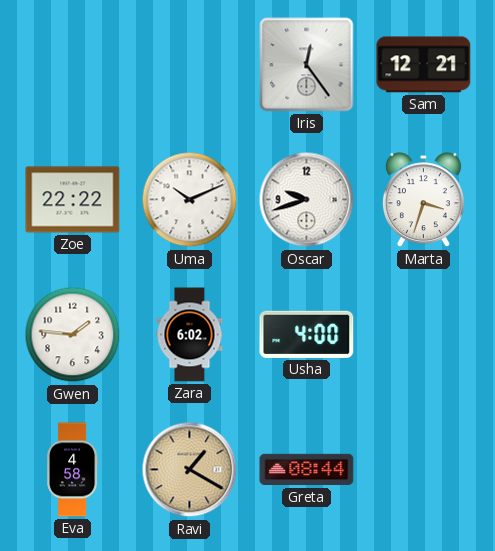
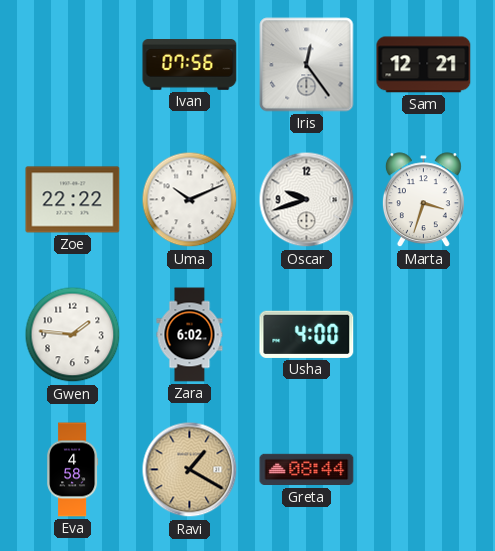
Ivan: none -> 07:56 (190, 65)
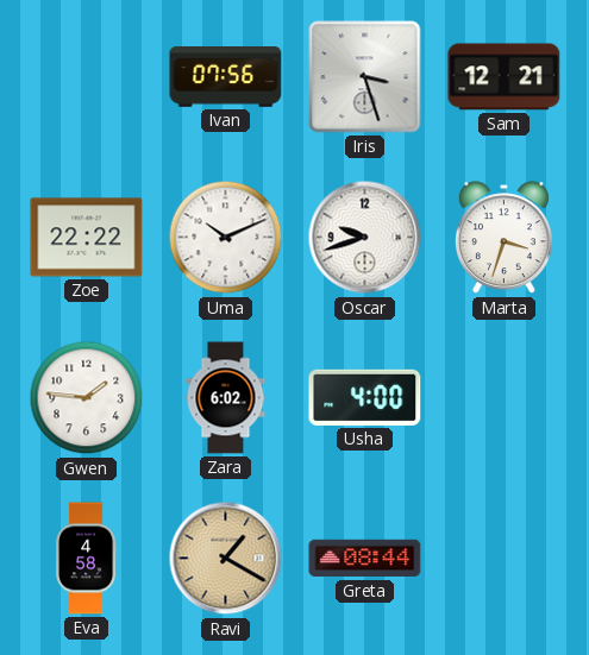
Iris: 12:24 -> 3:27 (365, 77)
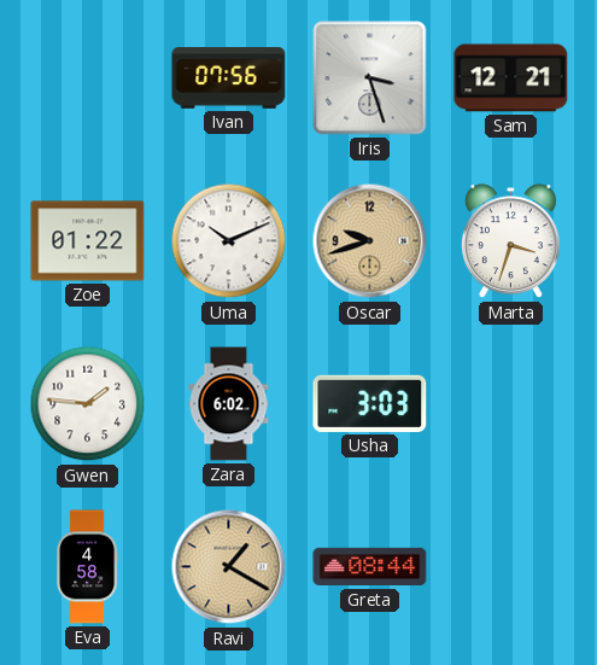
Zoe: 22:22 -> 01:22 (88, 241)
Oscar dial: white -> champagne (370, 241)
Usha: 4:00 -> 3:03 (370, 403)
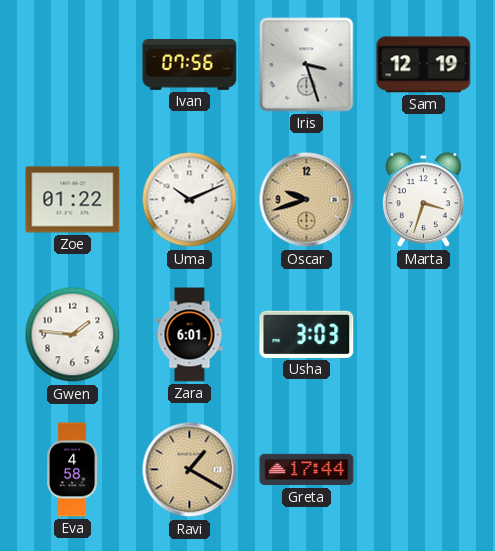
Sam: 12:21 -> 12:19 (424, 65)
Zara: 6:02 -> 6:01 (190, 335)
Greta: 08:44 -> 17:44 (307, 470)
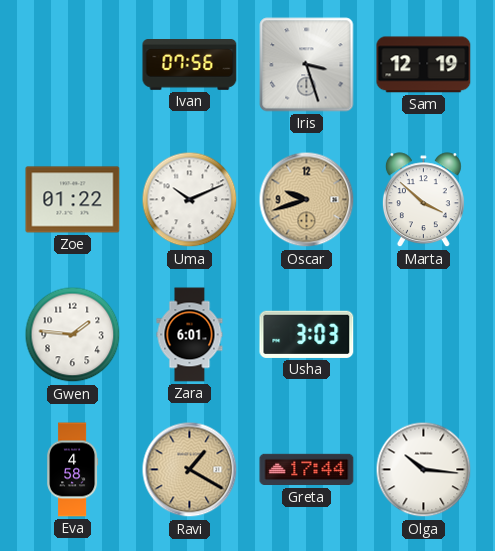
Marta: 3:33 -> 3:52 (423, 200)
Olga: none -> 10:16 (424, 470)
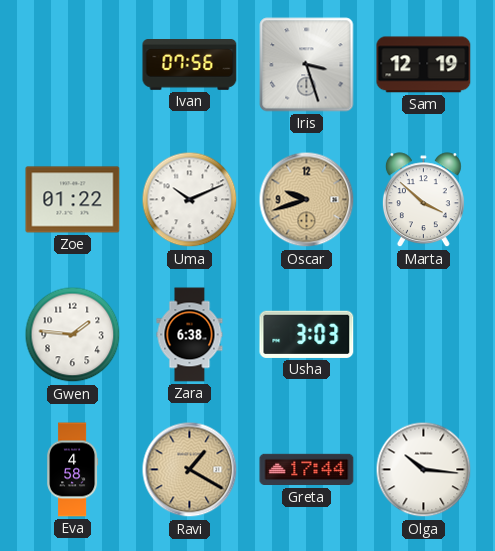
Zara: 6:01 -> 6:38 (190, 335)
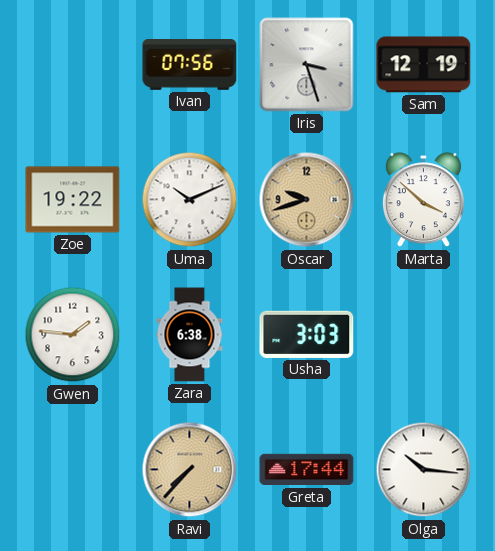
Zoe: 01:22 -> 19:22 (73, 200)
Eva: 4:58 -> none (73, 470)
Ravi: 1:20 -> 7:37 (190, 470)
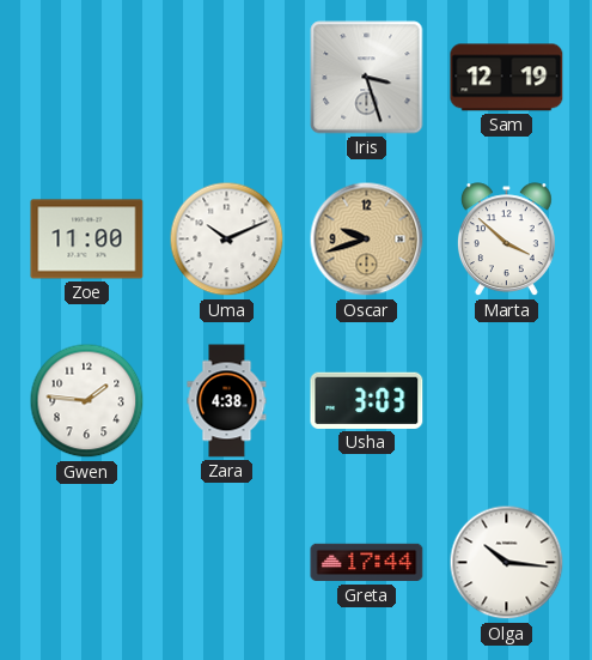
Ivan: 07:56 -> none (190, 65)
Zoe: 19:22 -> 11:00 (87, 240)
Zara: 6:38 -> 4:38 (227, 401)
Ravi: 7:37 -> none (190, 470)
